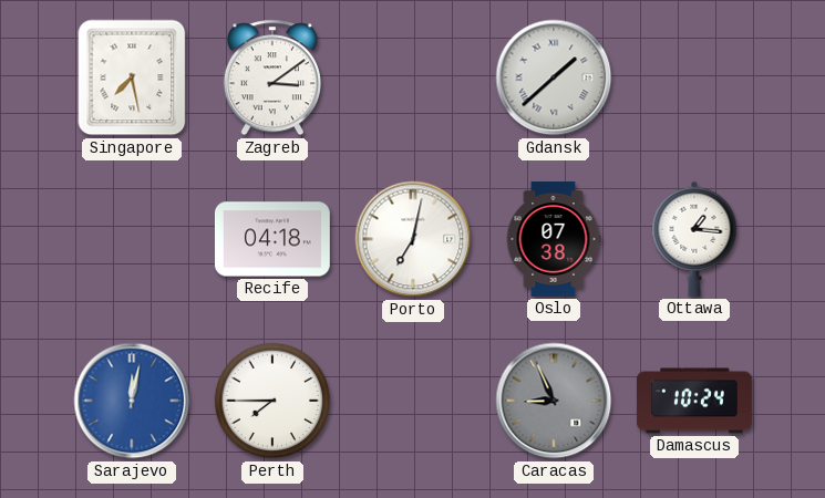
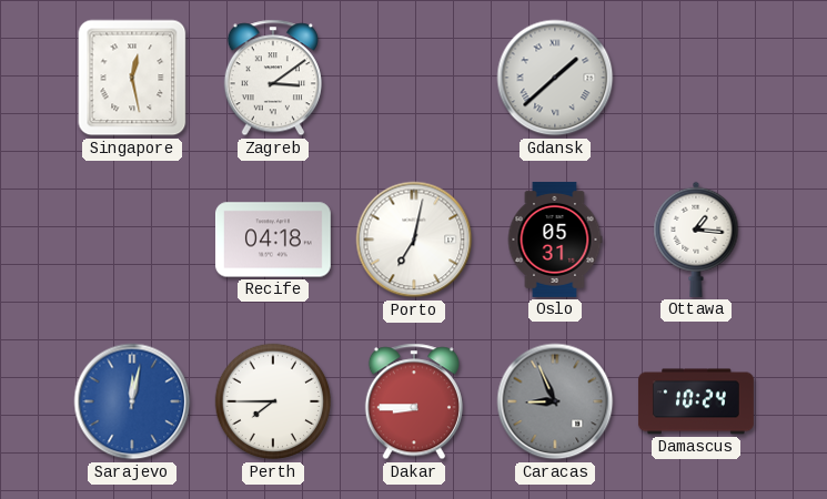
Singapore: 7:28 -> 12:28 (132, 78)
Oslo: 07:38 -> 05:31 (555, 240)
Dakar: none -> 8:45 (414, 401)
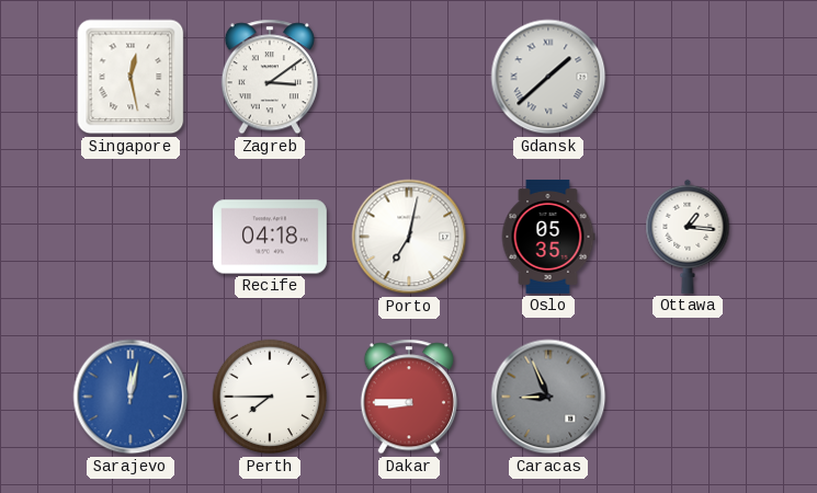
Oslo: 05:31 -> 05:35 (548, 237)
Damascus: 10:24 -> none (696, 401)
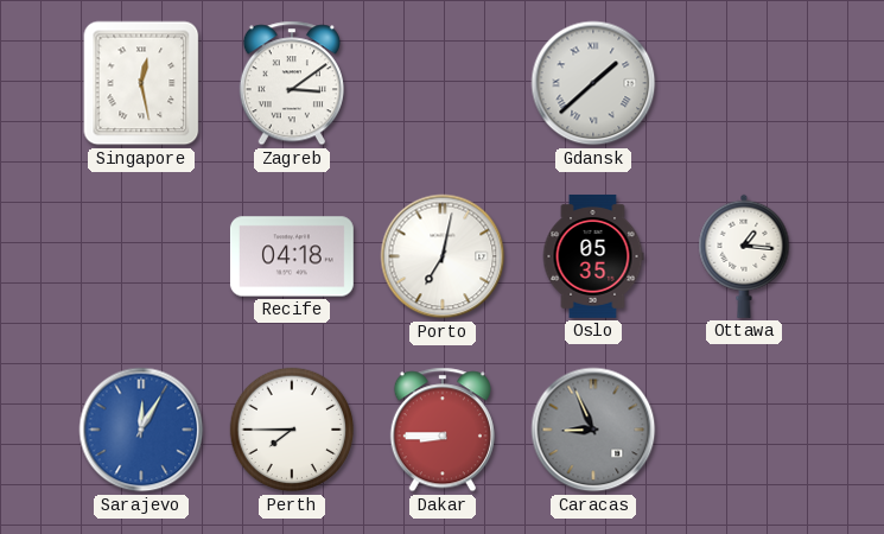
Sarajevo: 12:02 -> 12:05 (141, 430)
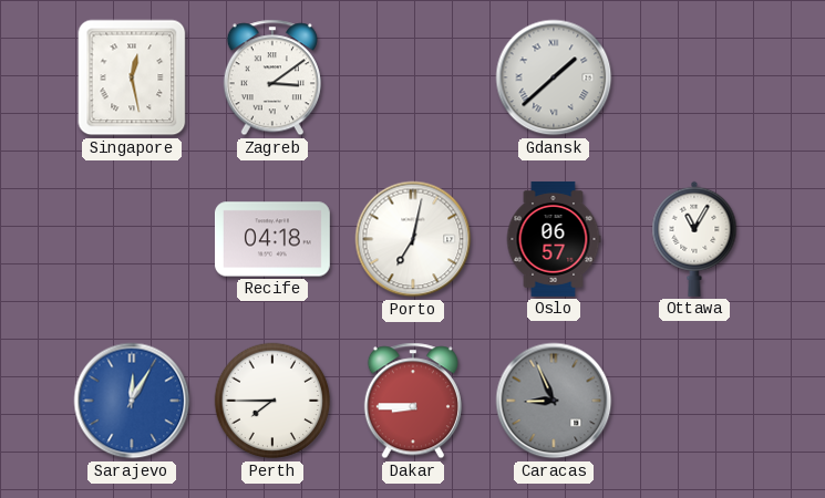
Oslo: 05:35 -> 06:57 (554, 239)
Ottawa: 1:16 -> 11:05 (694, 239)
